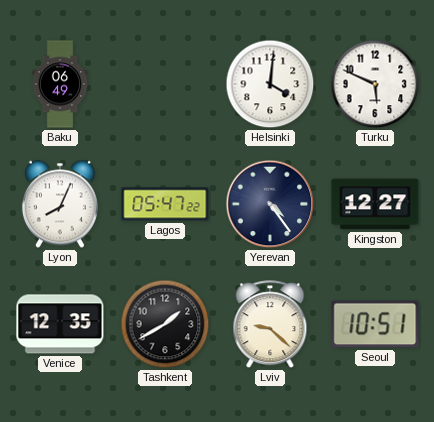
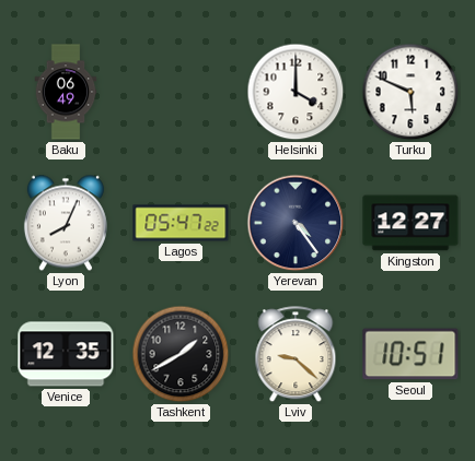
Helsinki: 4:01 -> 4:00 (296, 92)
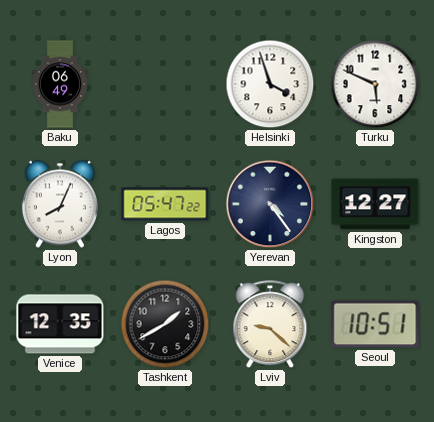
Helsinki: 4:00 -> 3:57 (270, 84)
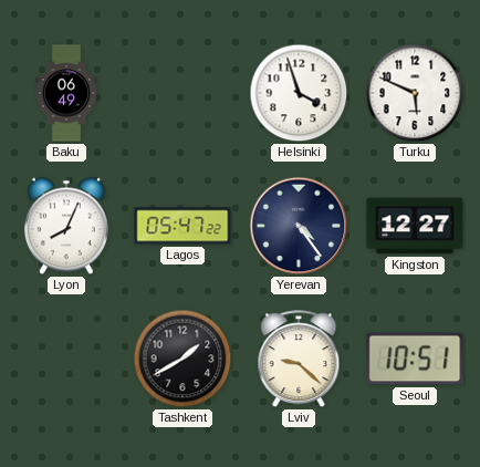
Venice: 12:35 -> none (60, 324)
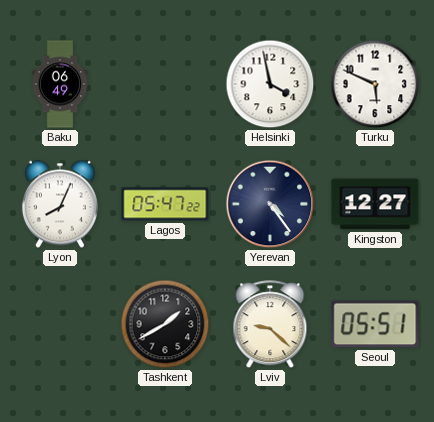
Helsinki: 3:57 -> 3:58 (270, 84)
Seoul: 10:51 -> 05:51 (375, 324)
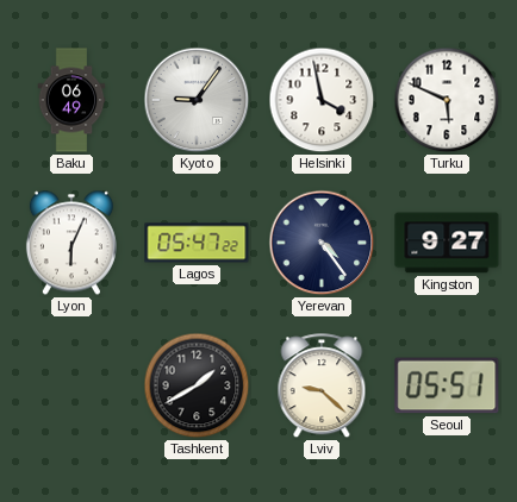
Kyoto: none -> 9:06 (197, 100)
Lyon: 8:04 -> 6:04 (71, 243)
Kingston: 12:27 -> 9:27 (447, 243)
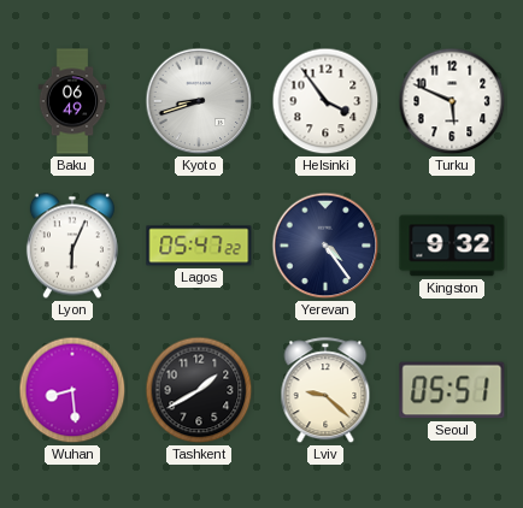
Kyoto: 9:06 -> 8:42 (199, 101)
Helsinki: 3:58 -> 3:54 (325, 101)
Kingston: 9:27 -> 9:32 (452, 246)
Wuhan: none -> 8:29 (72, 390)
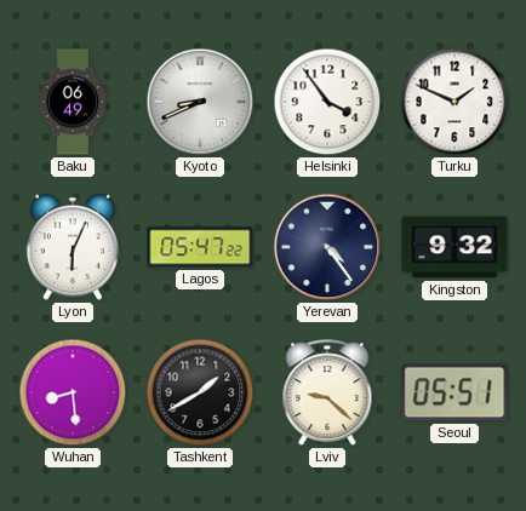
Kyoto: 8:42 -> 8:41 (200, 102)
Turku: 5:49 -> 1:49 (454, 102)
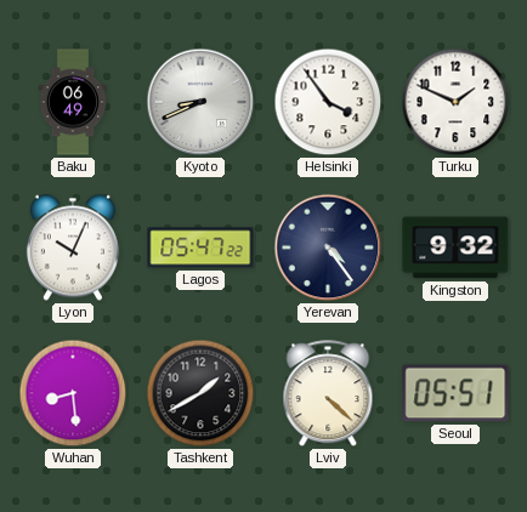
Lyon: 6:04 -> 10:04 (73, 248)
Lviv: 9:22 -> 4:22 (328, 394)
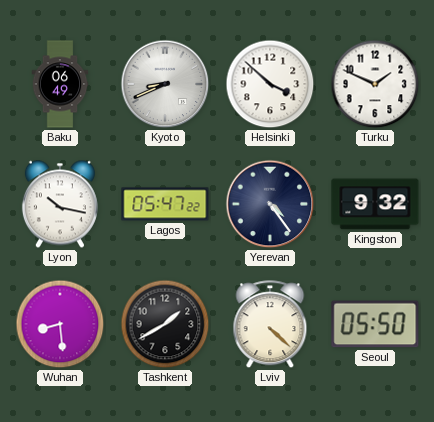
Helsinki: 3:54 -> 3:52 (270, 84)
Lyon: 10:04 -> 10:17 (60, 204)
Seoul: 05:51 -> 05:50 (375, 324)
